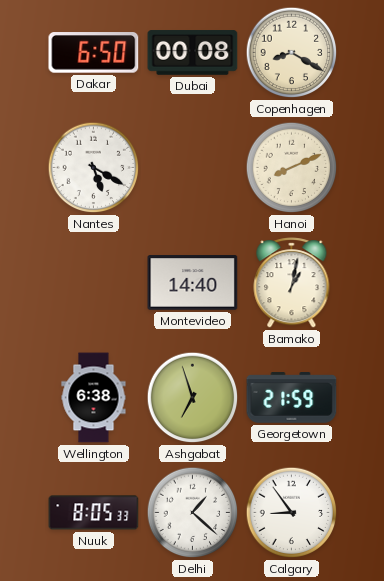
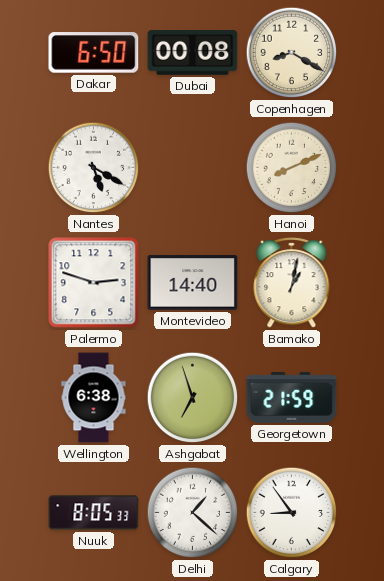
Palermo: none -> 2:48 (94, 283)
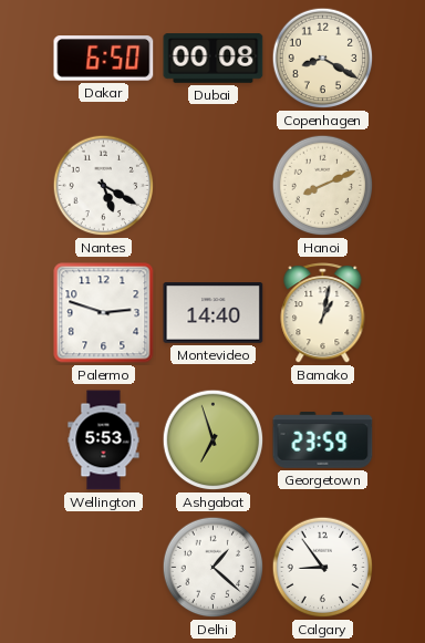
Wellington: 6:38 -> 5:53 (104, 440)
Georgetown: 21:59 -> 23:59 (323, 440)
Nuuk: 8:05 -> none (94, 513)
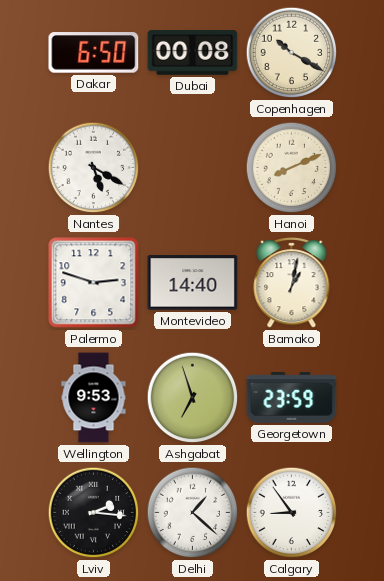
Copenhagen: 8:20 -> 10:20 (292, 53)
Wellington: 5:53 -> 9:53 (94, 398)
Lviv: none -> 2:16 (94, 513)
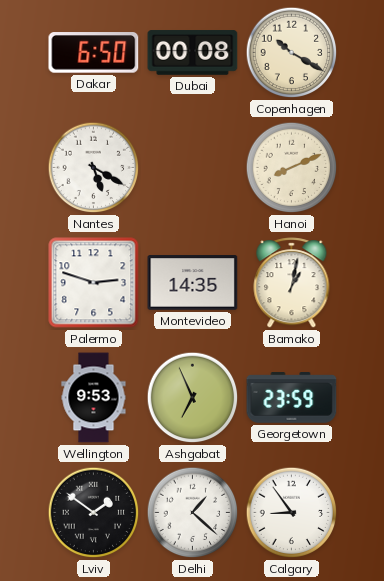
Montevideo: 14:40 -> 14:35 (193, 283)
Ashgabat: 6:57 -> 6:56 (193, 398)
Lviv: 2:16 -> 1:51 (94, 513)
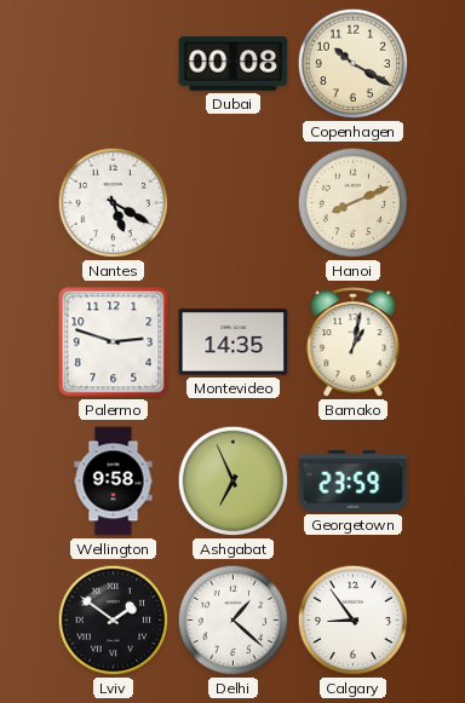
Dakar: 6:50 -> none (94, 53)
Wellington: 9:53 -> 9:58 (114, 482)
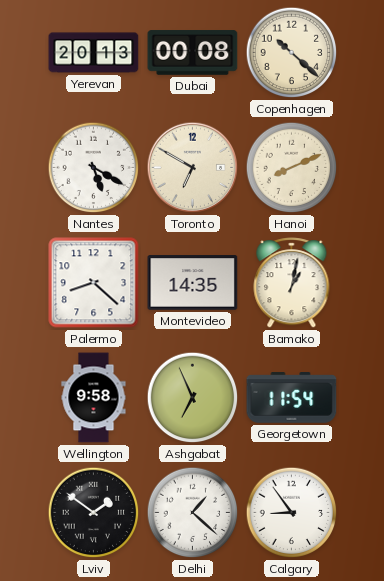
Yerevan: none -> 20:13 (94, 53)
Copenhagen: 10:20 -> 10:22 (292, 53)
Toronto: none -> 6:50 (193, 168)
Palermo: 2:48 -> 8:22 (94, 283)
Georgetown: 23:59 -> 11:54 (292, 398)
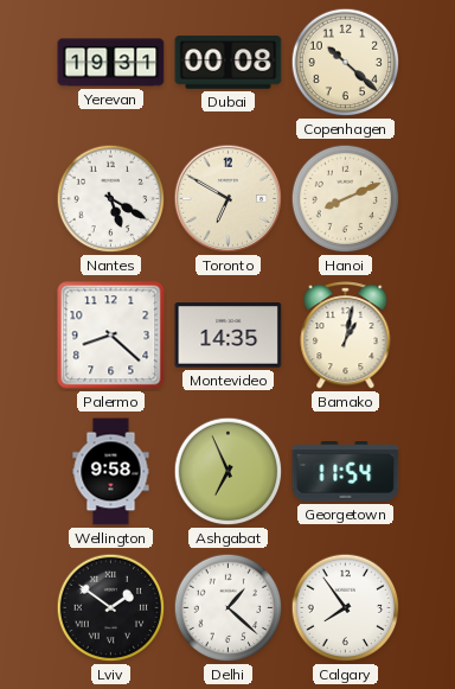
Yerevan: 20:13 -> 19:31 (111, 63)
Calgary: 8:54 -> 7:54 (346, 608)
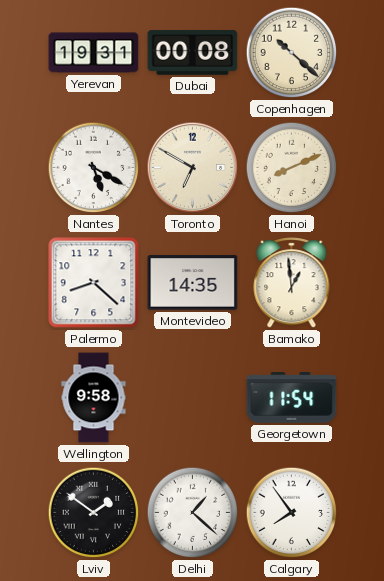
Bamako: 1:02 -> 12:59 (292, 283)
Ashgabat: 6:56 -> none (229, 472)
